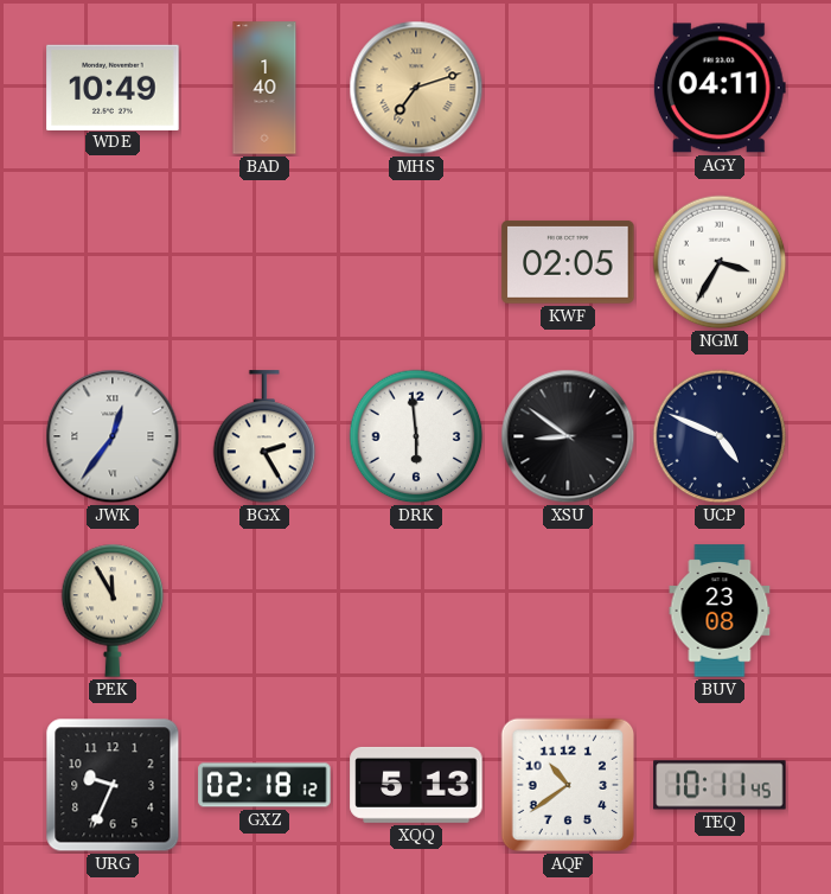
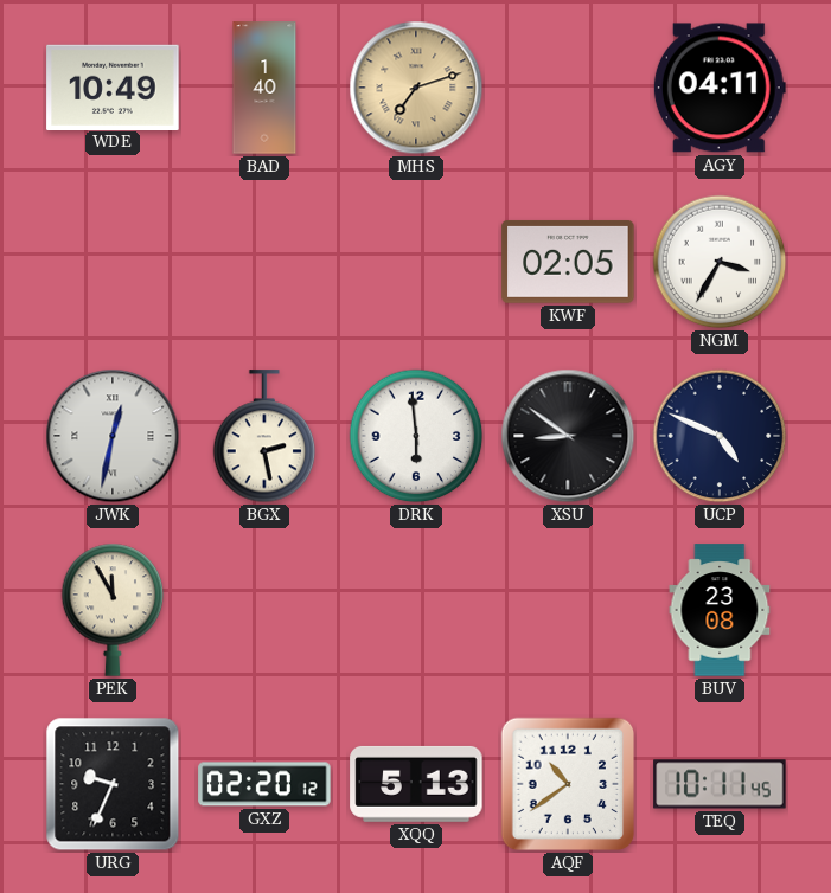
JWK: 12:36 -> 12:32 (113, 436)
BGX: 2:25 -> 2:28 (264, 437)
GXZ: 02:18 -> 02:20 (264, 784)
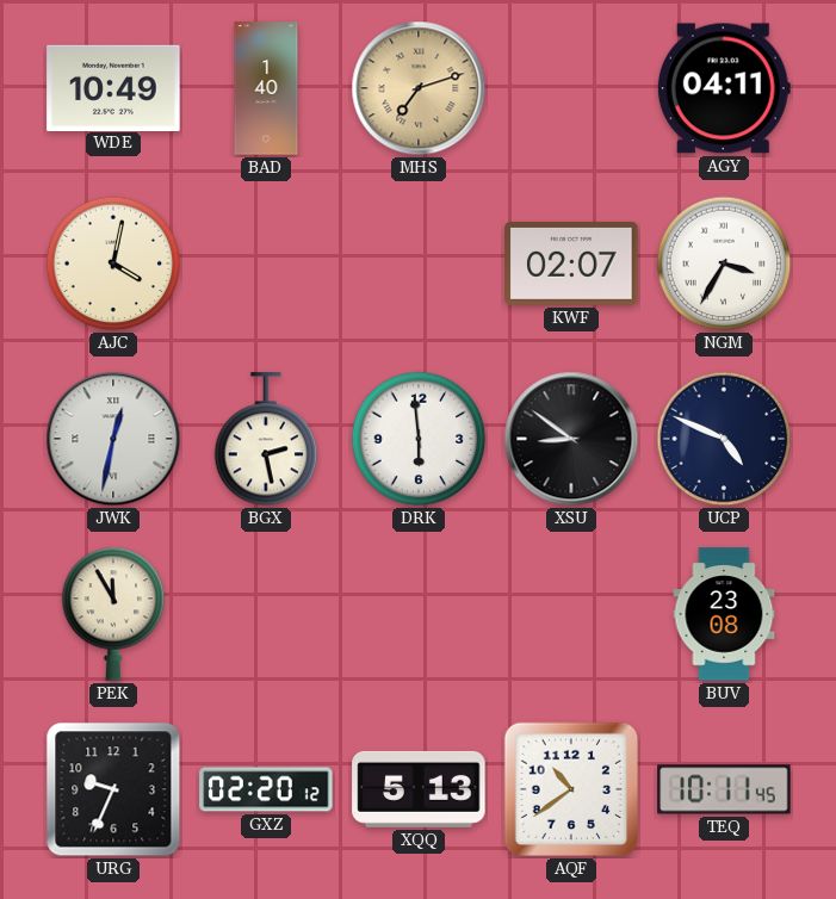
AJC: none -> 4:02 (113, 263)
KWF: 02:05 -> 02:07 (571, 263)
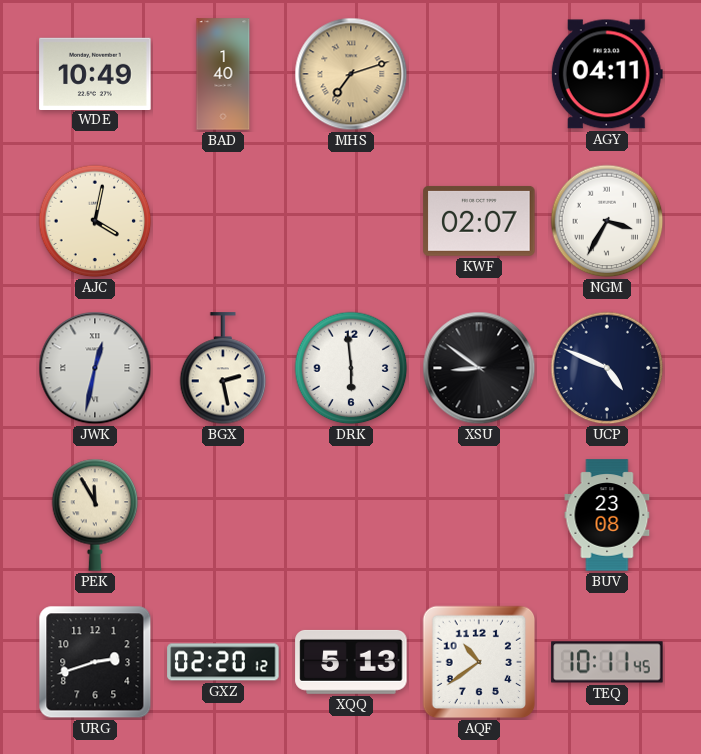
URG: 9:34 -> 2:42 (95, 662)
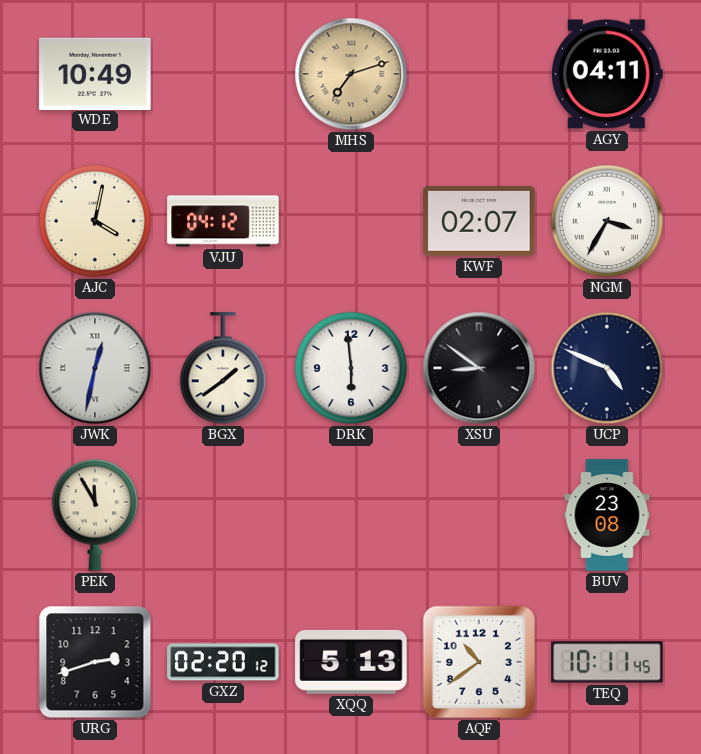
BAD: 1:40 -> none (223, 74)
VJU: none -> 04:12 (223, 221)
BGX: 2:28 -> 1:39 (223, 369)
